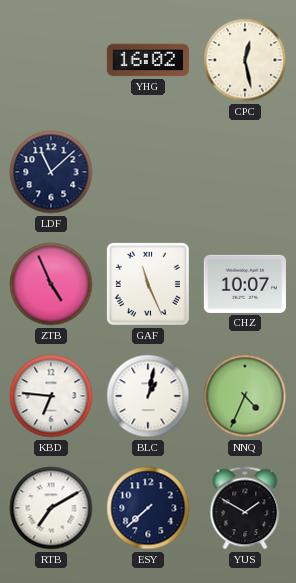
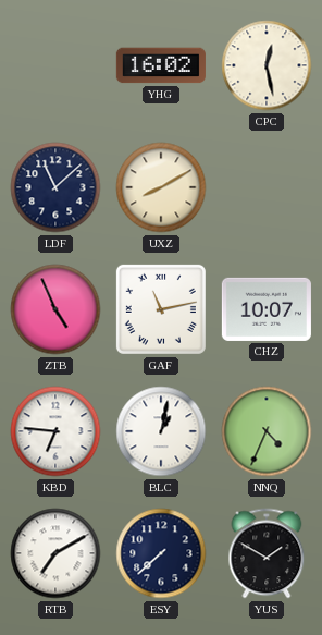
UXZ: none -> 8:10 (161, 187)
GAF: 11:26 -> 11:13 (161, 309)
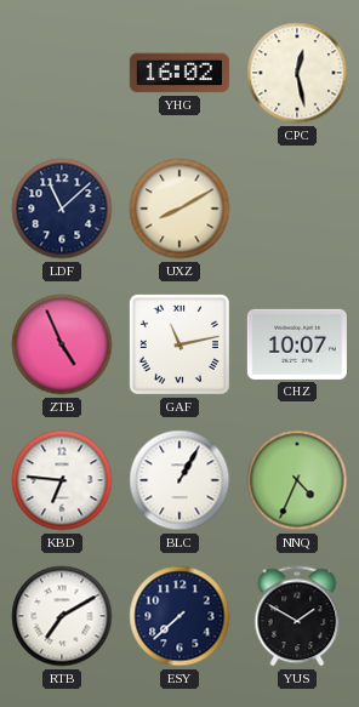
BLC: 1:02 -> 1:05 (180, 480)
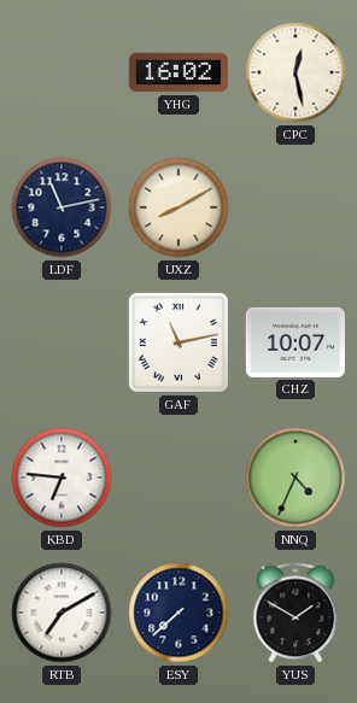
LDF: 11:08 -> 11:13 (62, 207)
ZTB: 4:56 -> none (62, 344)
BLC: 1:05 -> none (180, 480)
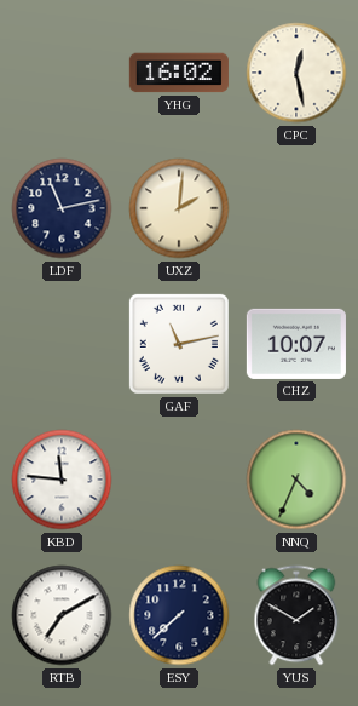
UXZ: 8:10 -> 2:01 (179, 208)
KBD: 6:46 -> 11:46 (62, 480)
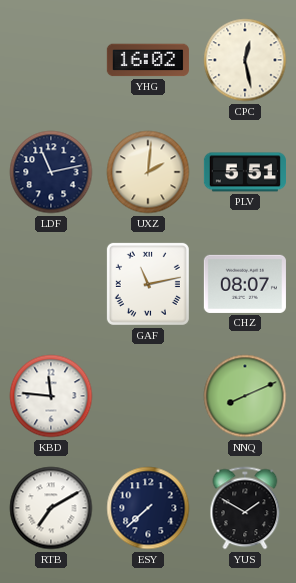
PLV: none -> 5:51 (245, 172)
CHZ: 10:07 -> 08:07 (245, 284)
NNQ: 4:34 -> 8:11 (245, 396)
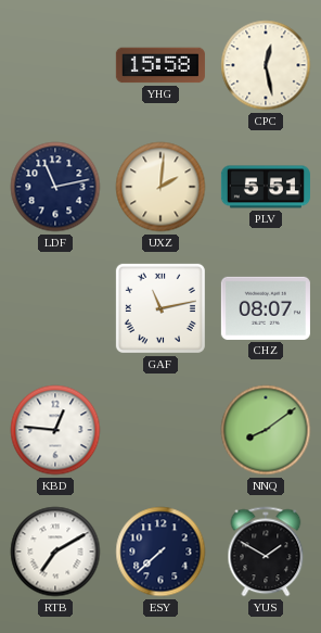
YHG: 16:02 -> 15:58 (160, 65)
KBD: 11:46 -> 12:46 (55, 430)
NNQ: 8:11 -> 8:09 (266, 430)
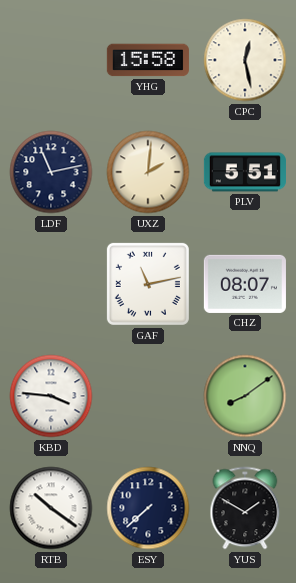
KBD: 12:46 -> 3:46 (51, 396)
RTB: 7:10 -> 10:21 (51, 508)
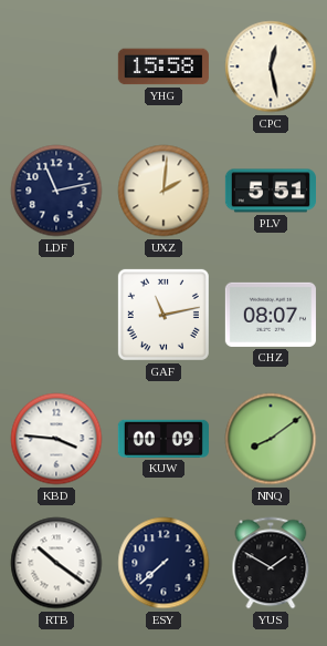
KUW: none -> 00:09 (163, 439)
